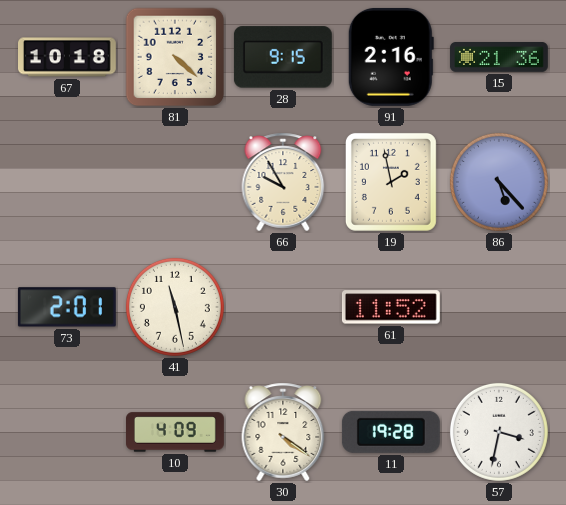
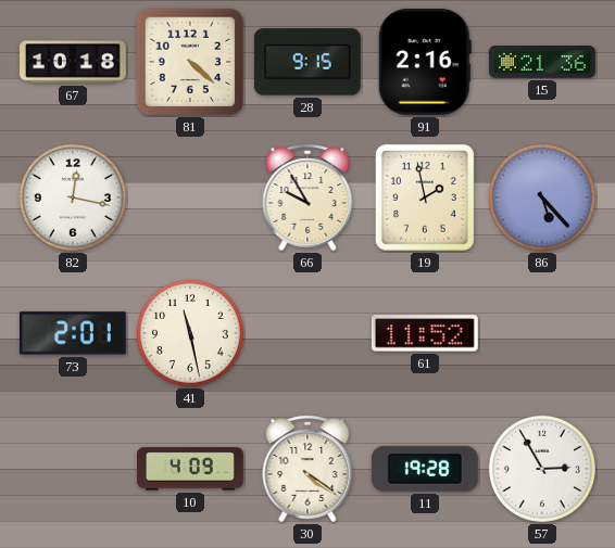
82: none -> 12:17 (73, 197)
57: 3:32 -> 2:55 (542, 469)
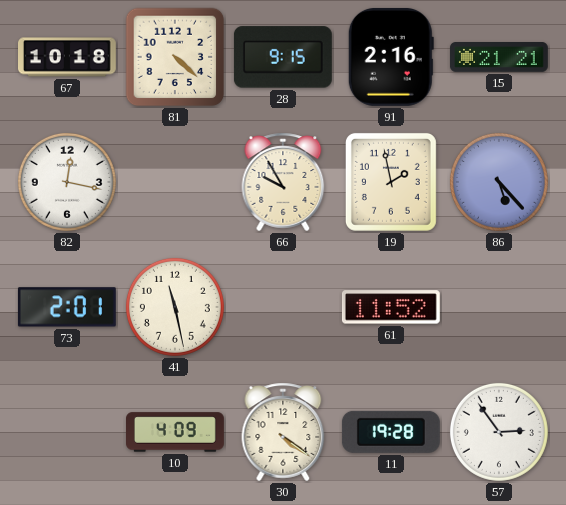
15: 21:36 -> 21:21 (499, 58)
57: 2:55 -> 2:54 (499, 432)
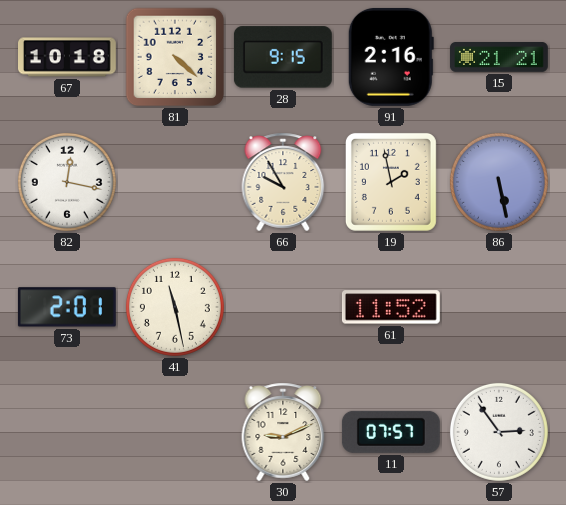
86: 5:23 -> 5:28 (499, 182)
10: 4:09 -> none (176, 432)
30: 4:21 -> 9:11 (283, 432)
11: 19:28 -> 07:57 (391, 432)
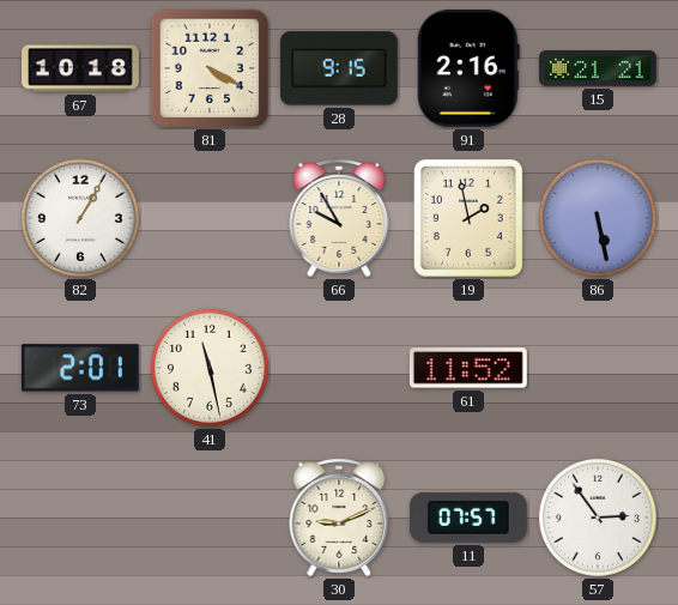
81: 4:22 -> 4:20 (210, 68)
82: 12:17 -> 1:05 (80, 218)
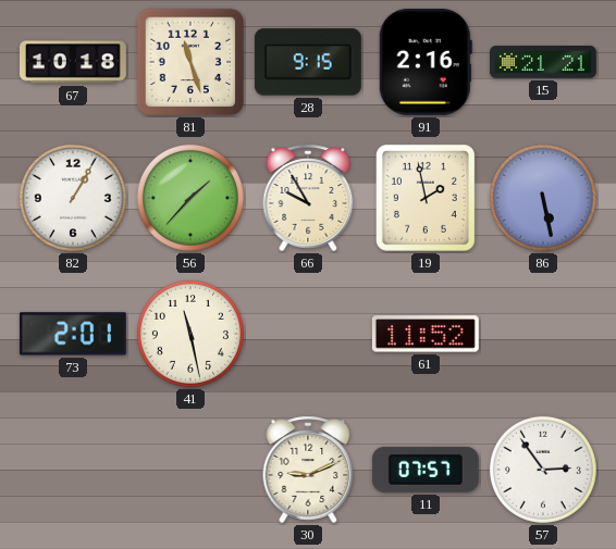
81: 4:20 -> 11:27 (190, 62)
56: none -> 1:37 (190, 198)
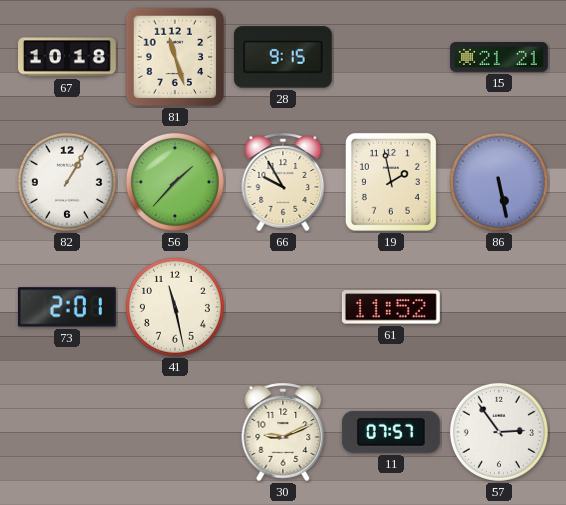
91: 2:16 -> none (426, 62)
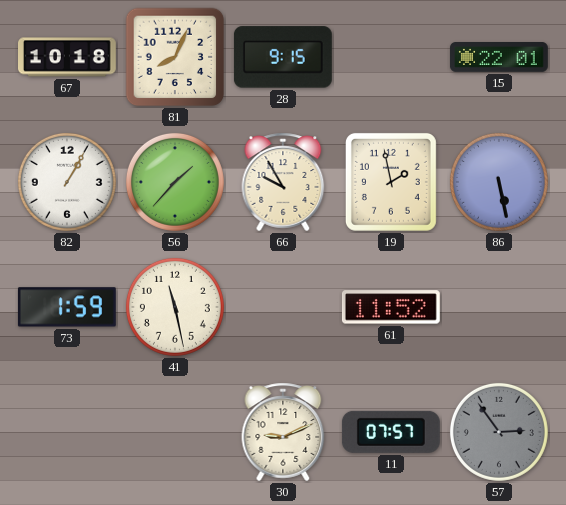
81: 11:27 -> 8:04 (175, 57)
15: 21:21 -> 22:01 (499, 58)
73: 2:01 -> 1:59 (67, 307)
57 dial: white -> grey (499, 432)
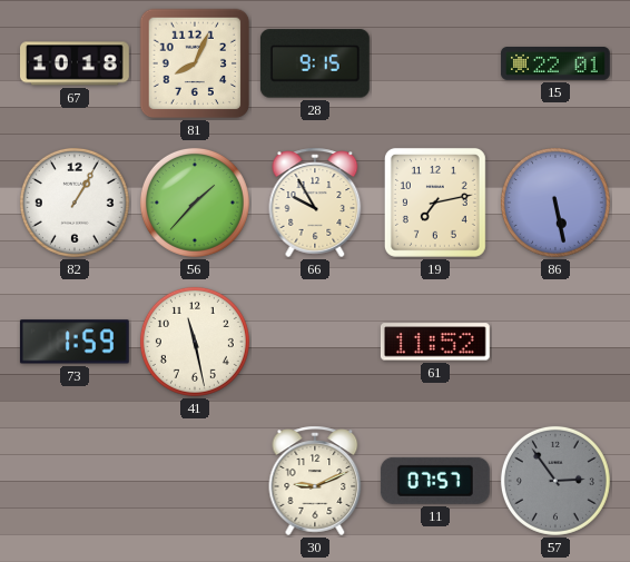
19: 1:58 -> 7:13 (435, 203)
